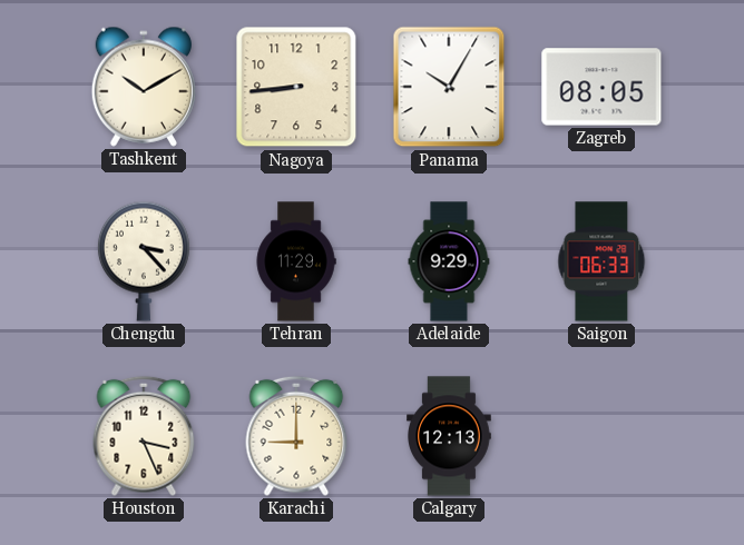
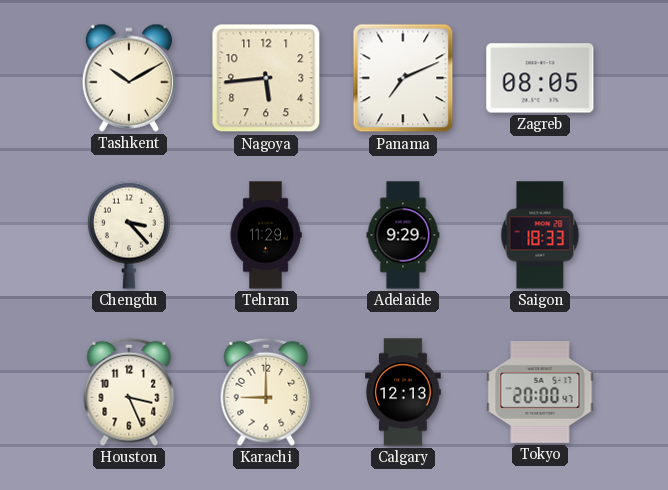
Nagoya: 8:44 -> 5:44 (266, 78)
Panama: 10:05 -> 7:11 (403, 78)
Saigon: 06:33 -> 18:33 (540, 235)
Tokyo: none -> 20:00 (540, 393)
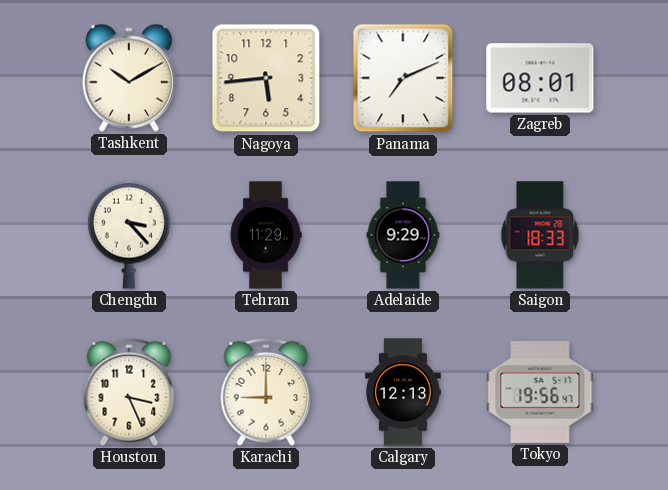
Zagreb: 08:05 -> 08:01 (540, 78)
Tokyo: 20:00 -> 19:56 (540, 393)
